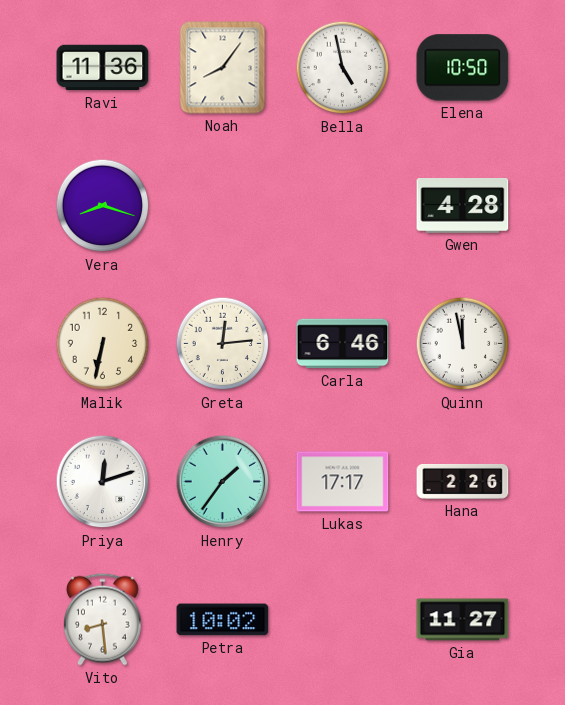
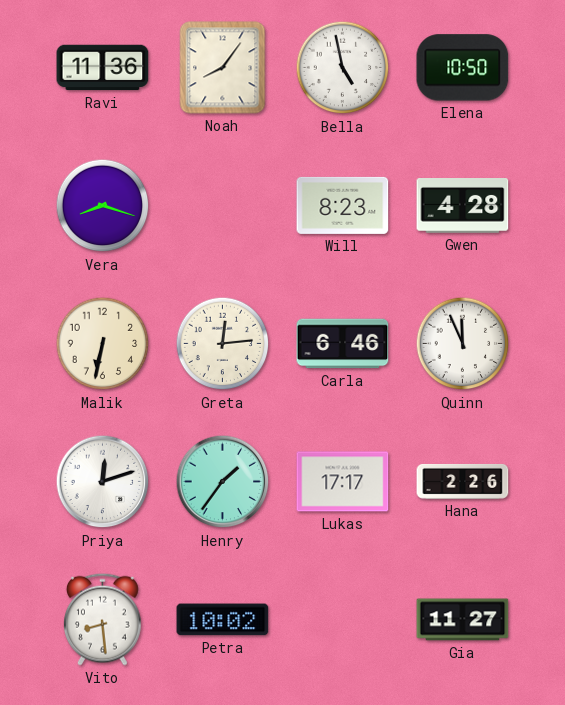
Will: none -> 8:23 (343, 205)
Quinn: 11:58 -> 11:56 (463, 344)
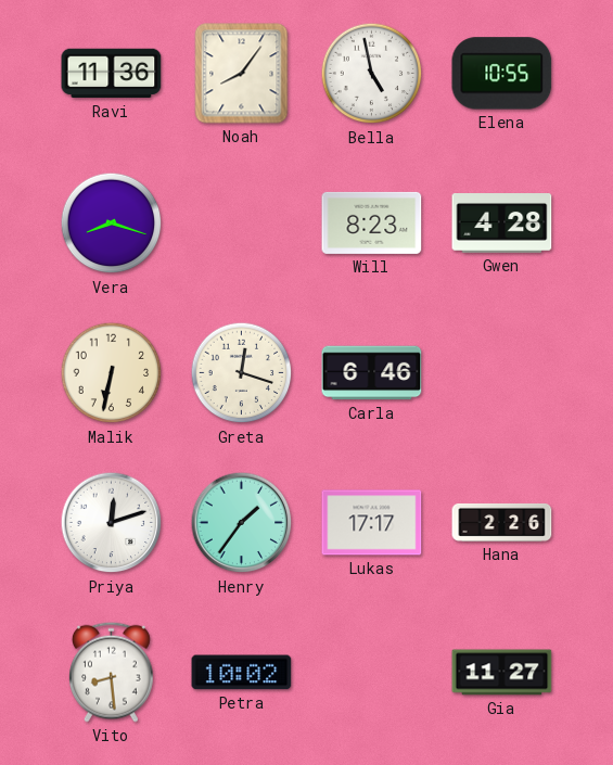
Elena: 10:50 -> 10:55 (502, 74)
Greta: 12:14 -> 12:18 (242, 373)
Quinn: 11:56 -> none (463, 344)
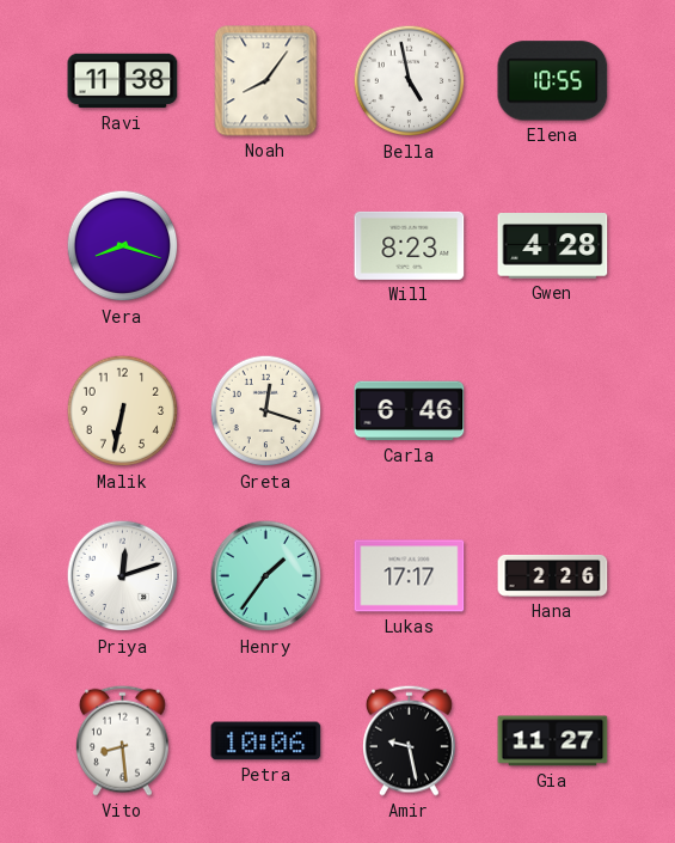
Ravi: 11:36 -> 11:38 (123, 81)
Petra: 10:02 -> 10:06 (266, 741)
Amir: none -> 9:28 (410, 740)
